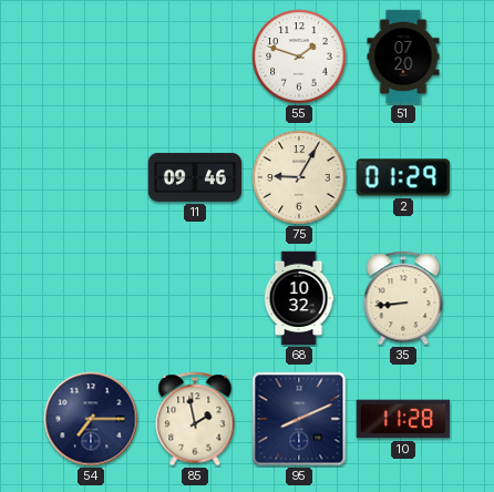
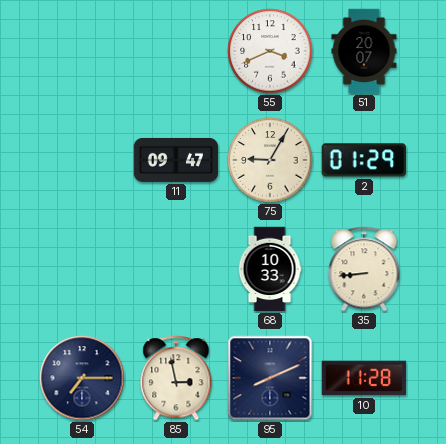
55: 1:48 -> 3:41 (270, 51)
51: 07:20 -> 20:07 (364, 51)
11: 09:46 -> 09:47 (176, 160)
68: 10:32 -> 10:33 (270, 269)
85: 1:58 -> 2:58 (176, 378)
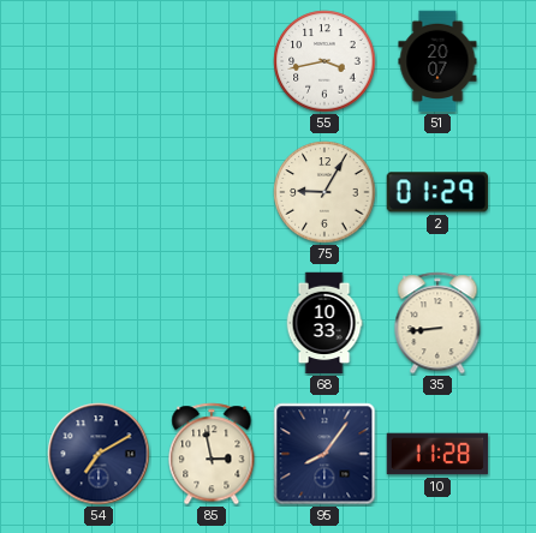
55: 3:41 -> 3:43 (324, 61)
11: 09:47 -> none (176, 160)
54: 7:15 -> 7:10 (99, 454)
95: 8:11 -> 8:06 (324, 454)
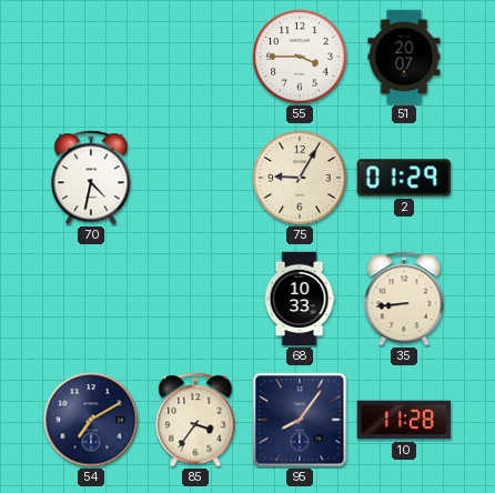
55: 3:43 -> 3:45 (300, 57)
70: none -> 4:32 (91, 178)
85: 2:58 -> 3:36 (195, 420)
